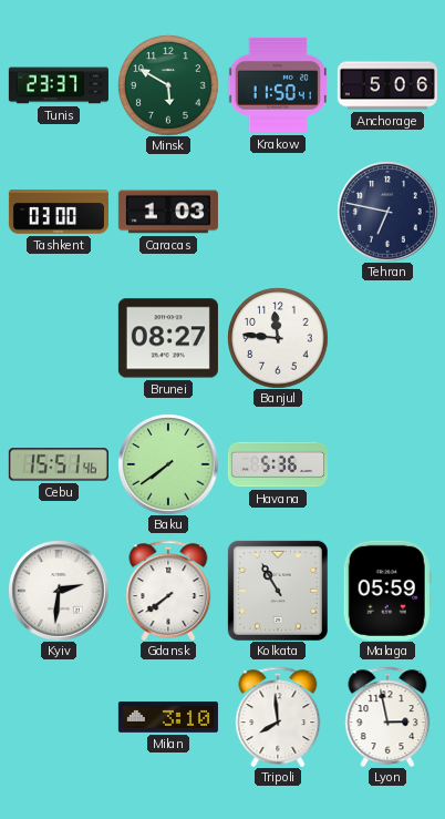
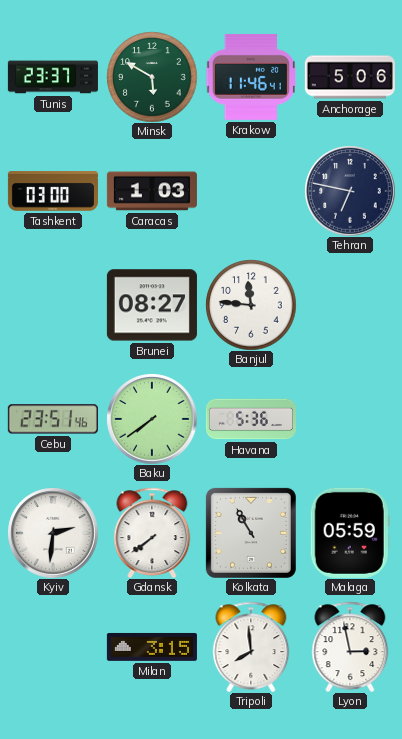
Krakow: 11:50 -> 11:46 (251, 77)
Cebu: 15:51 -> 23:51 (53, 419)
Milan: 3:10 -> 3:15 (152, 647)
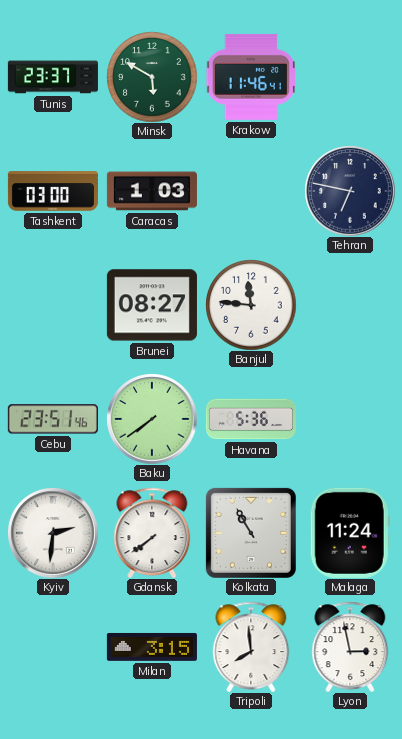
Anchorage: 5:06 -> none (350, 77)
Malaga: 05:59 -> 11:24 (350, 533)
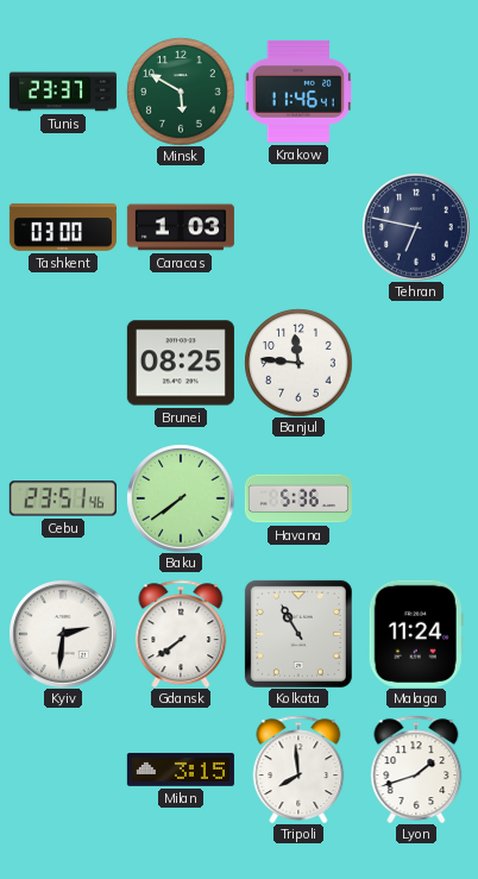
Brunei: 08:27 -> 08:25 (181, 363)
Lyon: 2:58 -> 1:42 (416, 770)
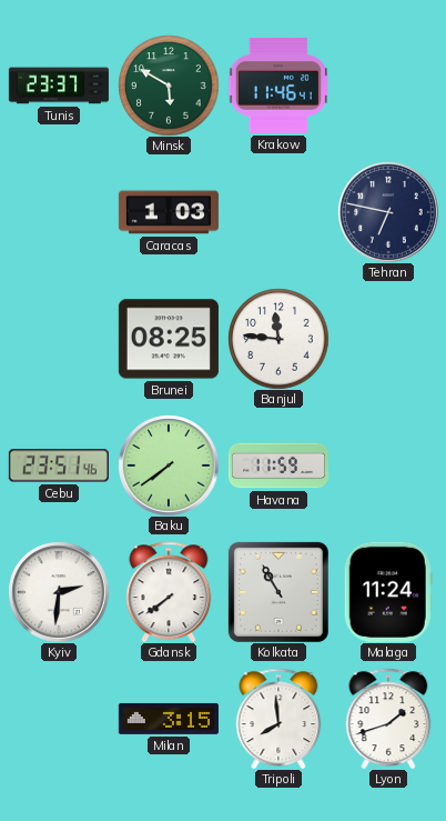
Tashkent: 03:00 -> none (63, 227)
Havana: 5:36 -> 11:59 (278, 465)
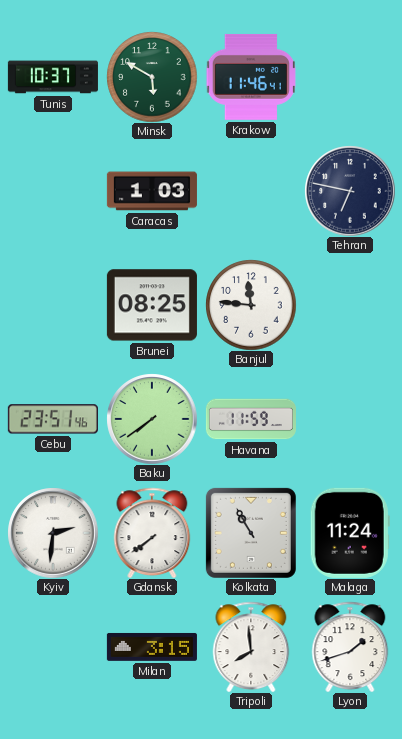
Tunis: 23:37 -> 10:37 (53, 77)
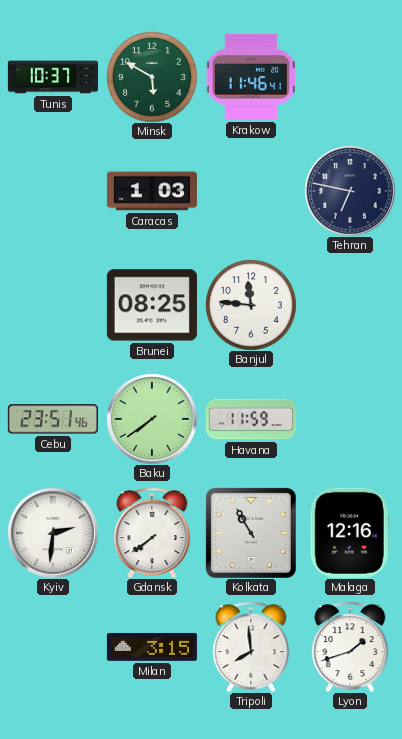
Malaga: 11:24 -> 12:16 (350, 533)
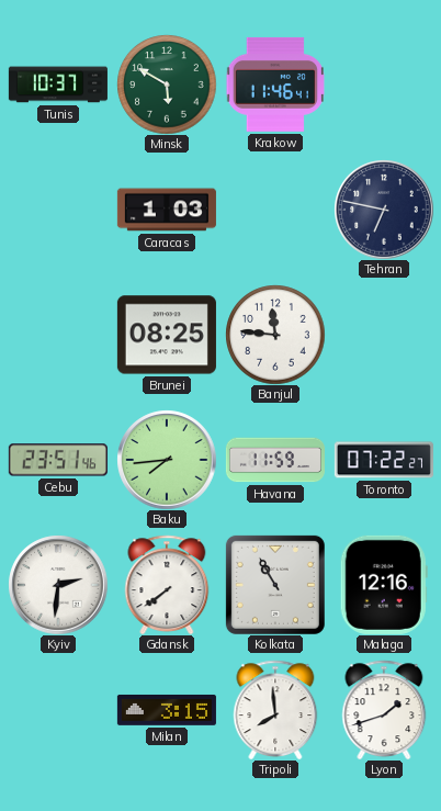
Baku: 7:39 -> 7:44 (167, 460)
Toronto: none -> 07:22 (384, 460)
